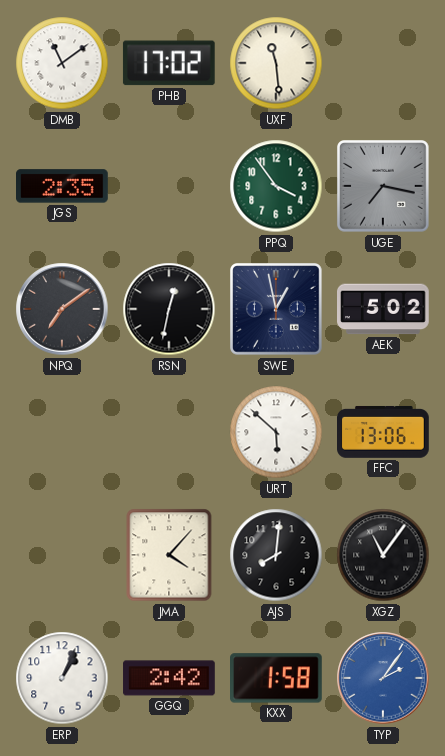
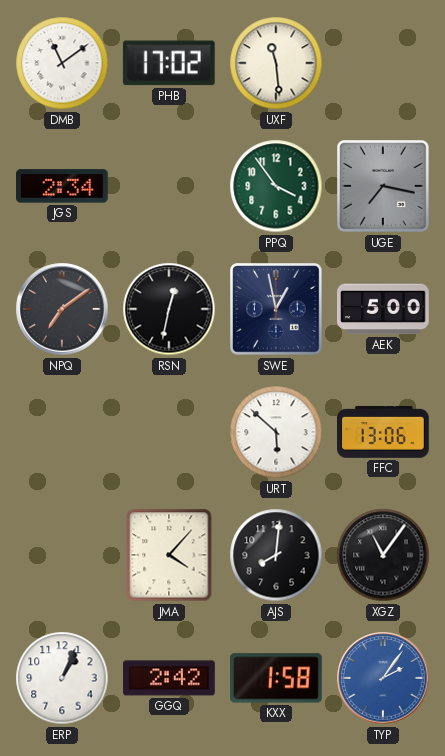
JGS: 2:35 -> 2:34 (63, 186)
AEK: 5:02 -> 5:00 (384, 309)
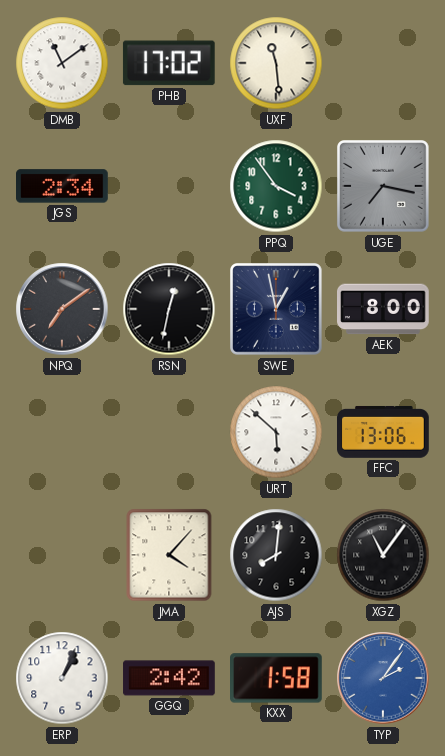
AEK: 5:00 -> 8:00 (384, 309)
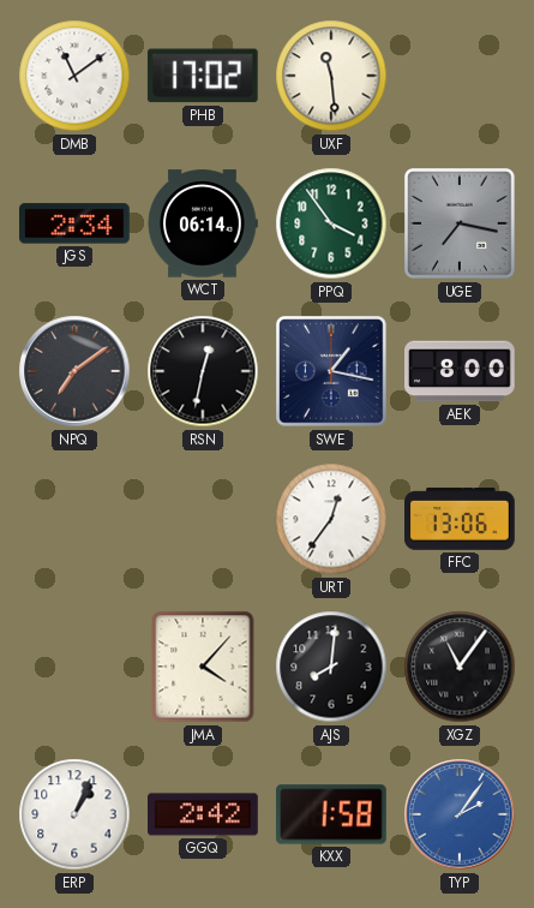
WCT: none -> 06:14 (203, 223)
SWE: 12:58 -> 1:17 (331, 371)
URT: 5:52 -> 12:36 (331, 519)
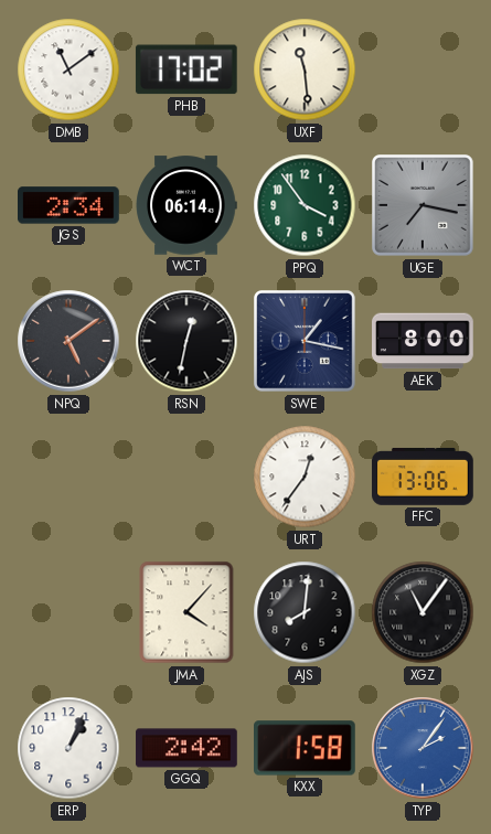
NPQ: 7:09 -> 5:09 (68, 341)
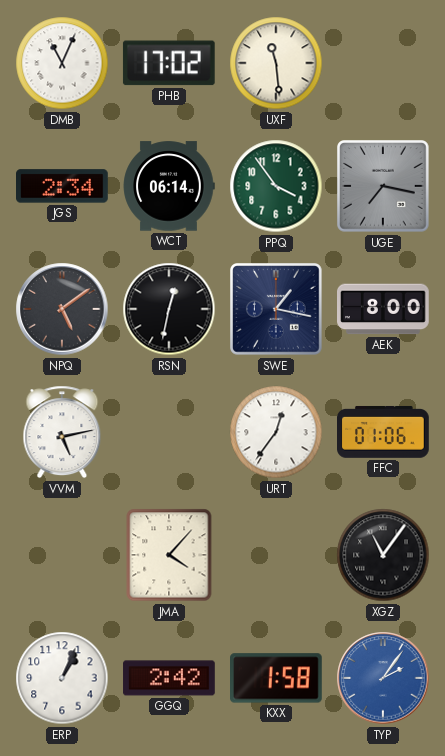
DMB: 11:09 -> 11:04 (62, 63)
VVM: none -> 5:13 (62, 432)
FFC: 13:06 -> 01:06 (384, 432)
AJS: 8:01 -> none (305, 612)
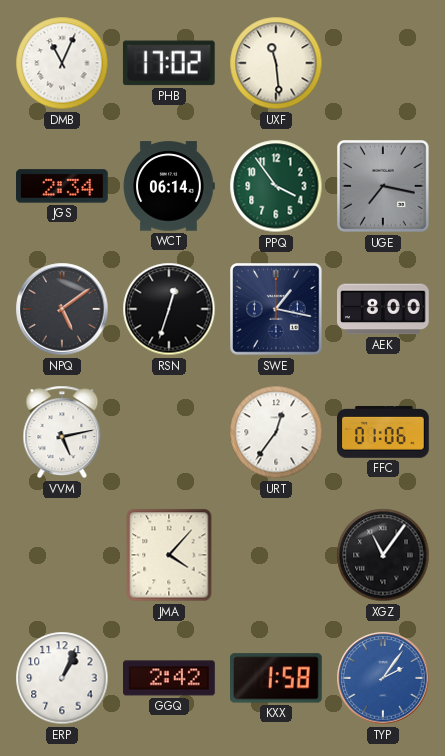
RSN: 12:32 -> 12:33 (169, 309)
